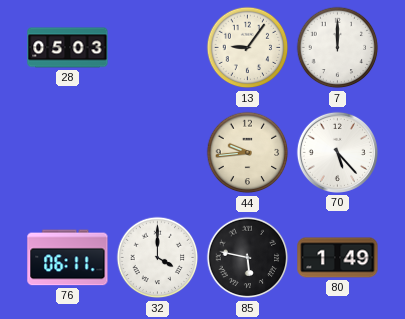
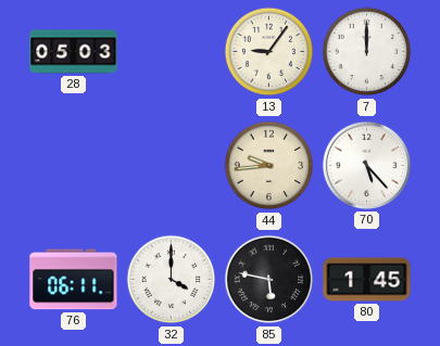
80: 1:49 -> 1:45 (367, 280)
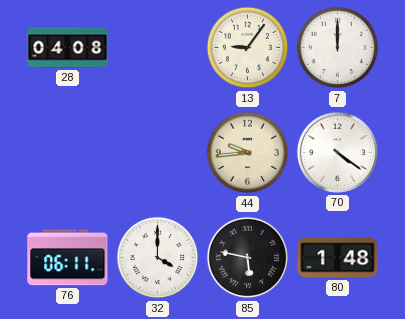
28: 05:03 -> 04:08 (68, 48)
70: 5:23 -> 4:21 (337, 152)
80: 1:45 -> 1:48 (338, 258)
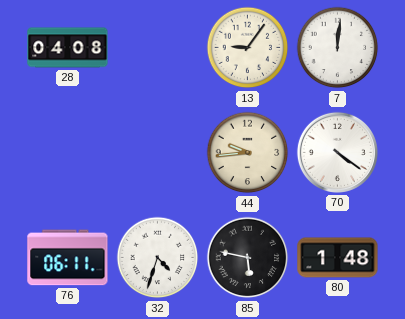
7: 12:00 -> 12:01 (338, 48)
32: 4:00 -> 4:33 (158, 258)
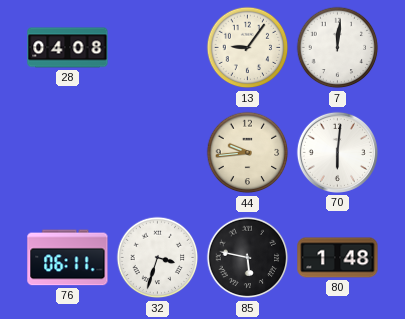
70: 4:21 -> 6:01 (337, 152)
32: 4:33 -> 3:33 (158, 258)
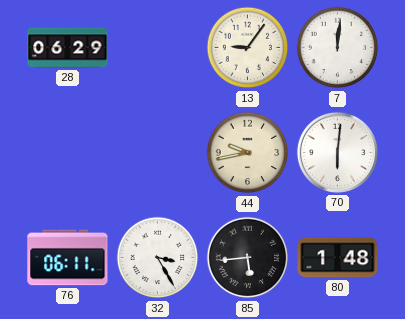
28: 04:08 -> 06:29 (68, 48)
44: 9:44 -> 9:43 (248, 153)
32: 3:33 -> 3:25 (158, 258)
85: 5:47 -> 5:44 (248, 258)
